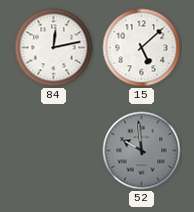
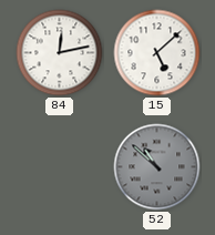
52: 9:59 -> 10:52 (157, 167)
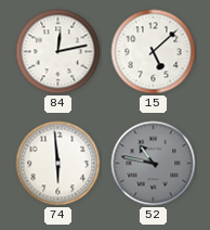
74: none -> 5:59 (58, 164)
52: 10:52 -> 10:47 (154, 164)
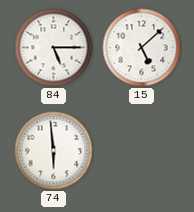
84: 12:13 -> 5:15 (54, 48)
52: 10:47 -> none (154, 164)
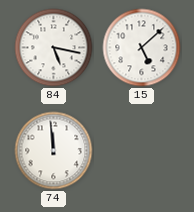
84: 5:15 -> 5:17 (54, 48)
74: 5:59 -> 11:59 (54, 151)
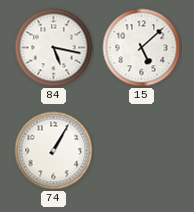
74: 11:59 -> 1:05 (54, 151)
